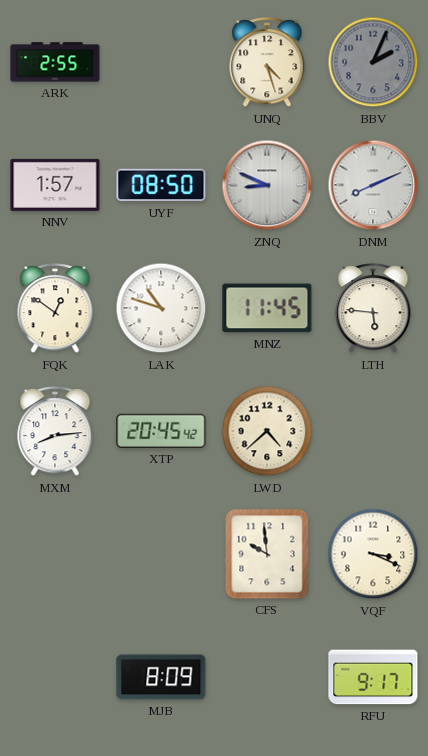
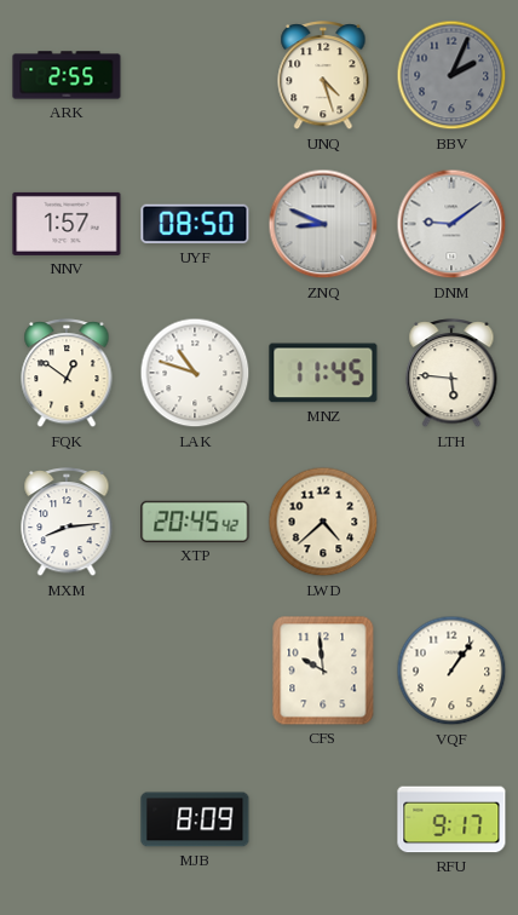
DNM: 8:11 -> 9:09 (451, 224)
VQF: 3:19 -> 1:06 (451, 671)
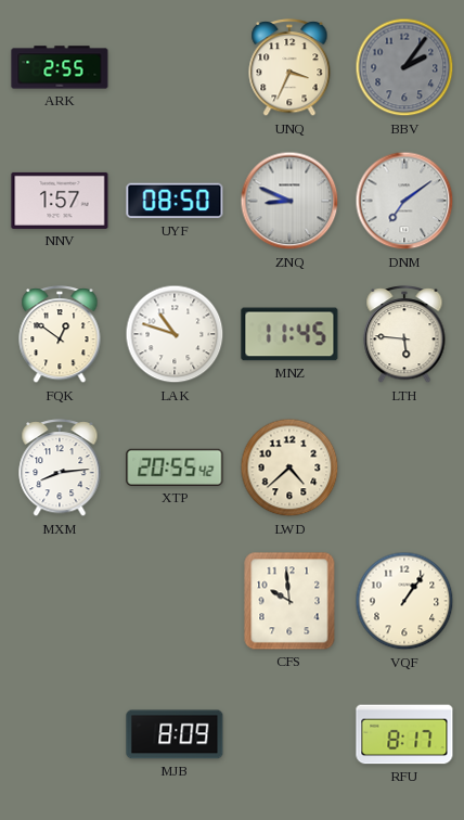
UNQ: 4:27 -> 3:34 (289, 68)
BBV: 2:04 -> 2:06 (404, 67)
DNM: 9:09 -> 7:09 (404, 201)
XTP: 20:45 -> 20:55 (175, 467)
RFU: 9:17 -> 8:17 (404, 734)
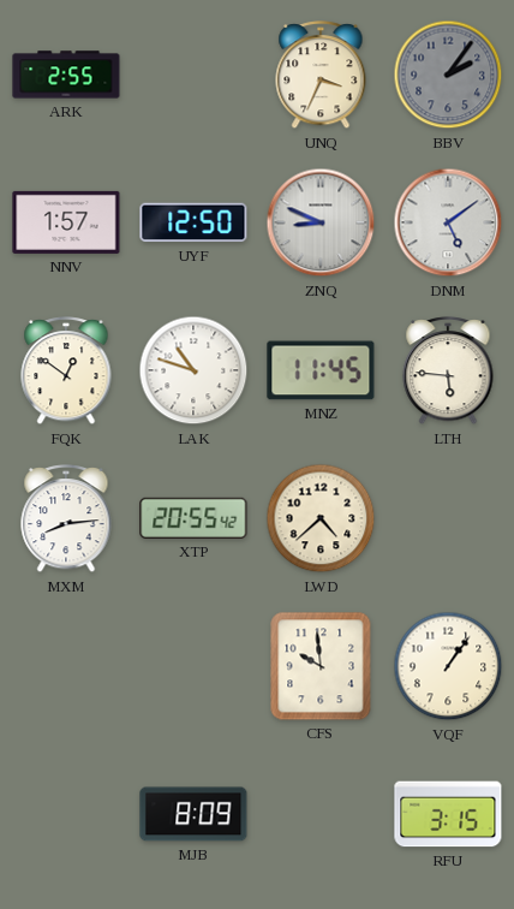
UYF: 08:50 -> 12:50 (193, 222)
DNM: 7:09 -> 5:09 (448, 222)
RFU: 8:17 -> 3:15 (448, 814)
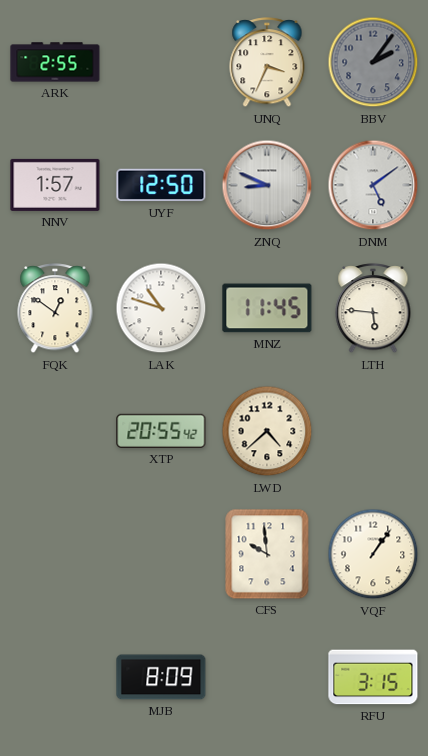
MXM: 8:14 -> none (66, 519)
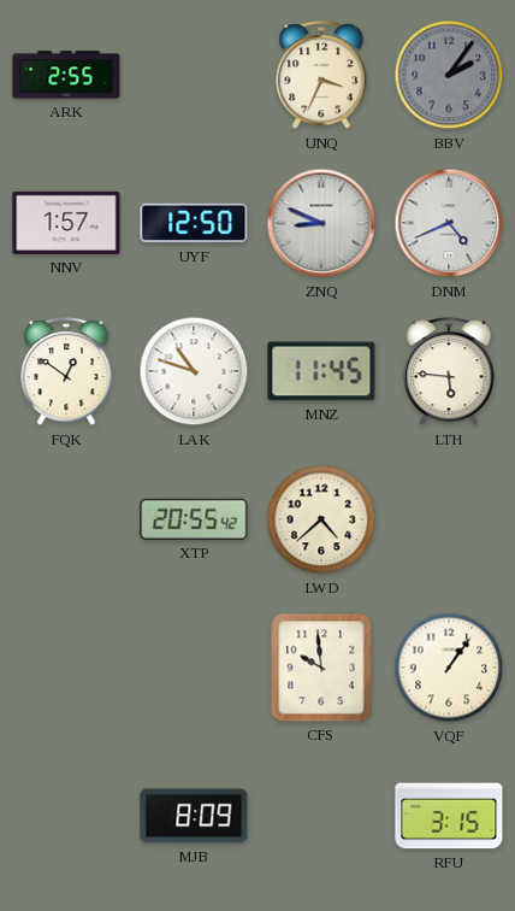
DNM: 5:09 -> 4:41 (449, 223)
